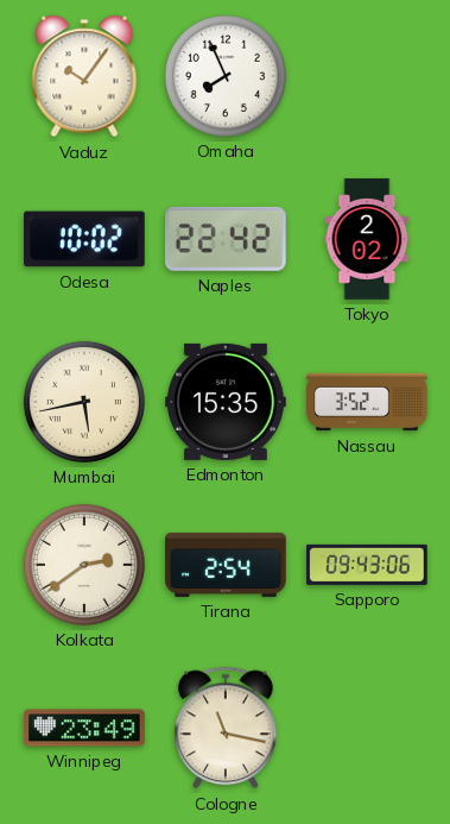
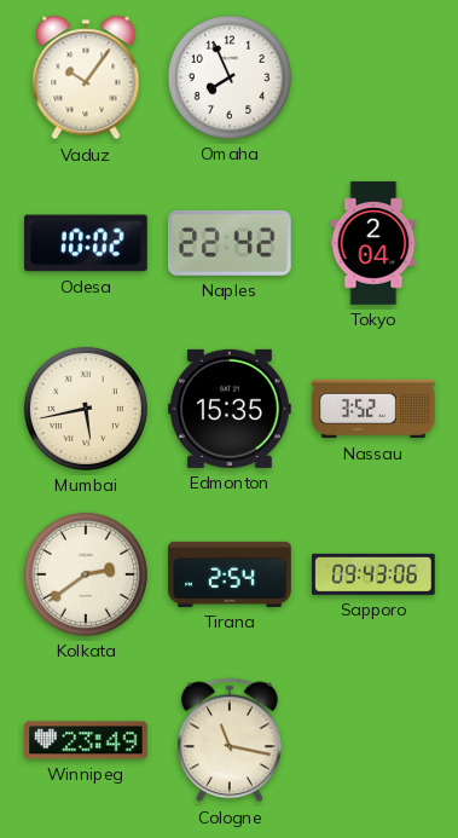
Tokyo: 2:02 -> 2:04 (373, 243)
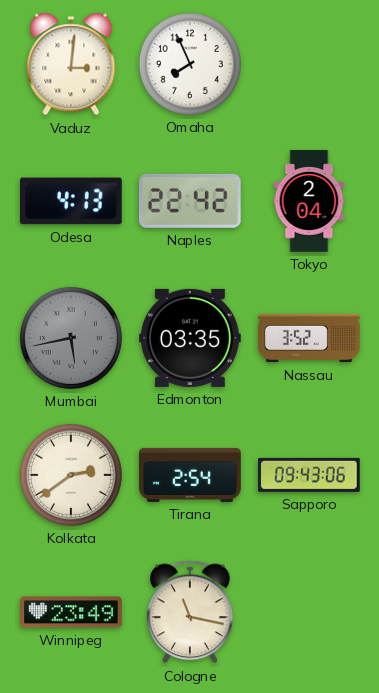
Vaduz: 10:06 -> 3:01 (71, 64)
Odesa: 10:02 -> 4:13 (72, 201)
Mumbai dial: cream -> grey (71, 338)
Edmonton: 15:35 -> 03:35 (190, 338)
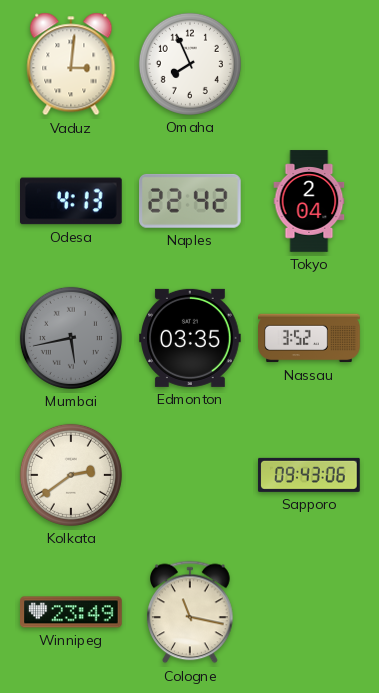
Tirana: 2:54 -> none (190, 475)
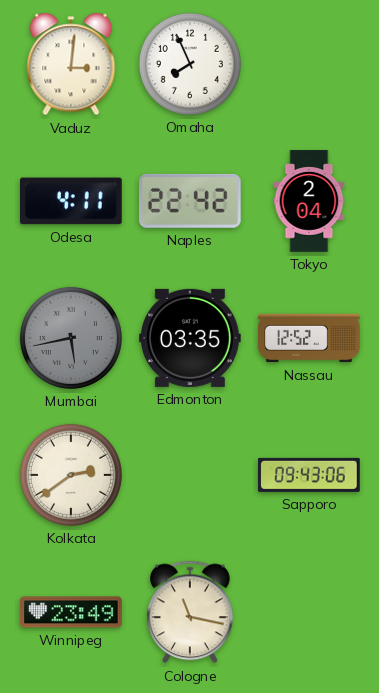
Odesa: 4:13 -> 4:11 (72, 201)
Nassau: 3:52 -> 12:52 (309, 338)
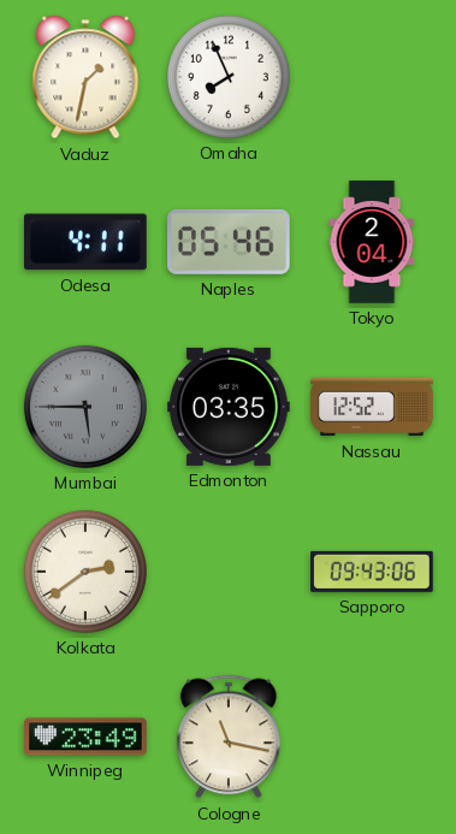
Vaduz: 3:01 -> 1:32 (85, 77)
Naples: 22:42 -> 05:46 (230, 242)
Mumbai: 5:43 -> 5:45 (85, 407)
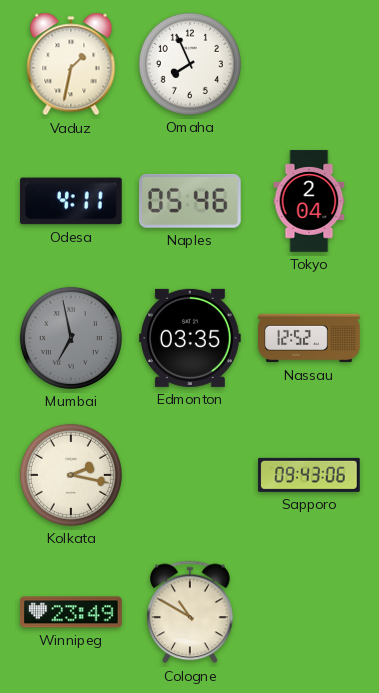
Mumbai: 5:45 -> 6:58 (71, 338)
Kolkata: 2:39 -> 2:17 (71, 475)
Cologne: 11:17 -> 10:50 (190, 612)
